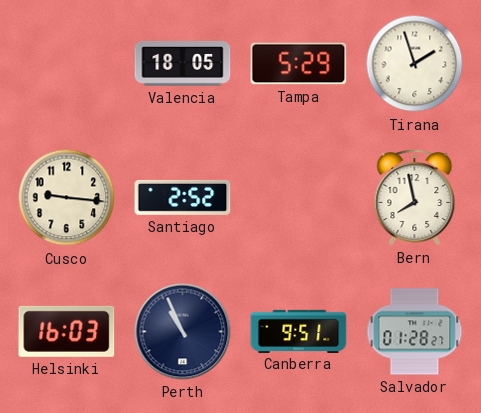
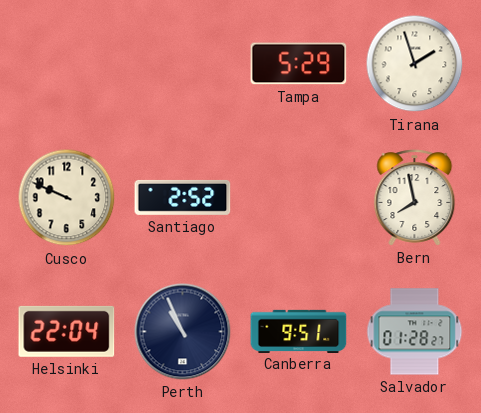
Valencia: 18:05 -> none (183, 63)
Cusco: 9:16 -> 9:49 (67, 198)
Helsinki: 16:03 -> 22:04 (67, 331)
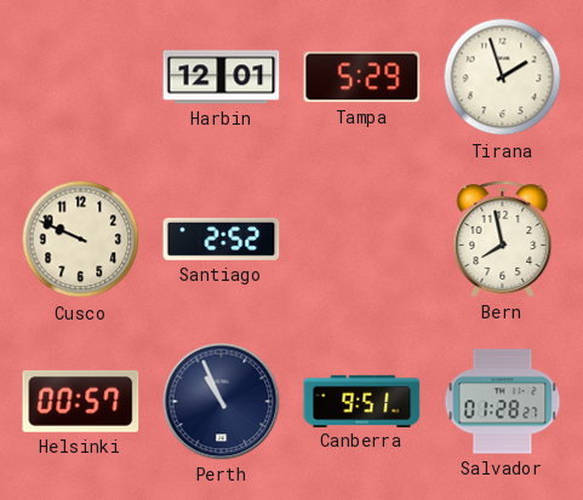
Harbin: none -> 12:01 (222, 77)
Helsinki: 22:04 -> 00:57 (81, 401)
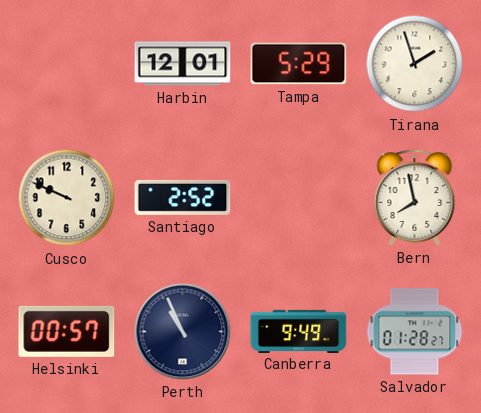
Canberra: 9:51 -> 9:49 (299, 331)
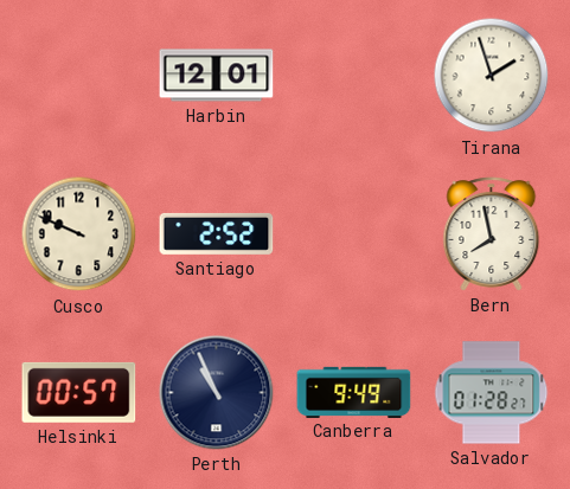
Tampa: 5:29 -> none (299, 64)
